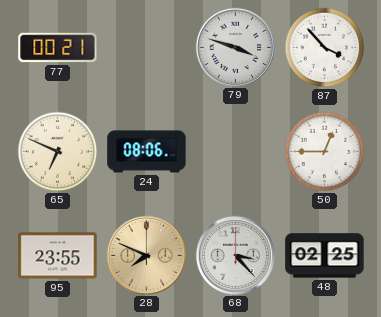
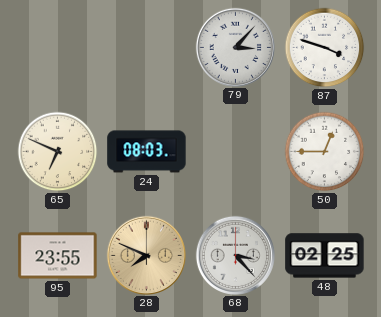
77: 00:21 -> none (58, 48)
79: 3:48 -> 3:07 (235, 47)
87: 3:53 -> 3:48 (325, 48)
24: 08:06 -> 08:03 (147, 152)
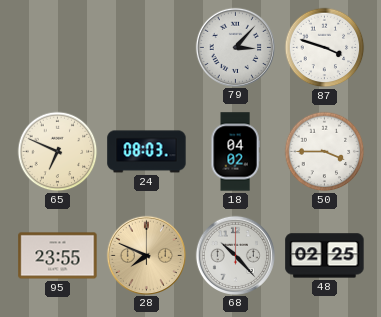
18: none -> 04:02 (235, 152)
50: 12:45 -> 3:45 (325, 152)
68: 3:23 -> 10:23 (235, 255)
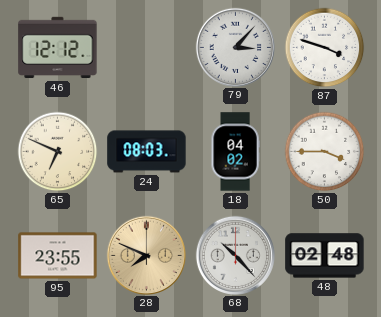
46: none -> 12:12 (58, 48)
48: 02:25 -> 02:48 (325, 256)
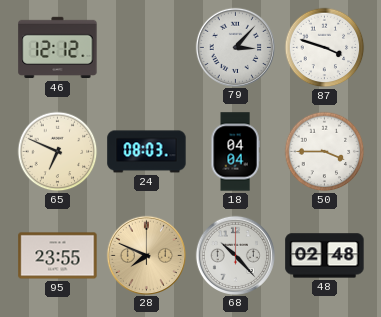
18: 04:02 -> 04:04 (235, 152)
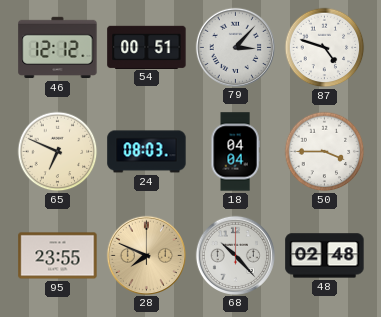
54: none -> 00:51 (147, 47)
87: 3:48 -> 4:48 (325, 48)
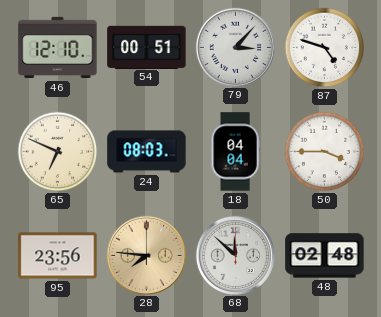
46: 12:12 -> 12:10 (58, 48)
95: 23:55 -> 23:56 (58, 256)
28: 7:49 -> 7:46 (146, 255)
68: 10:23 -> 11:52 (235, 255)
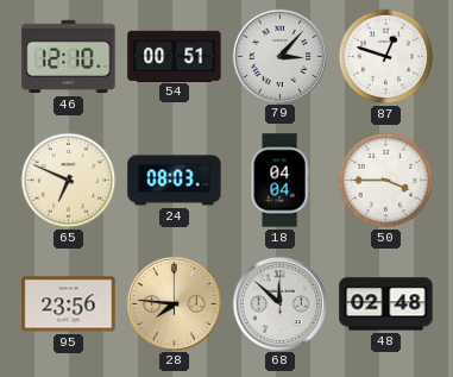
87: 4:48 -> 12:48 (386, 57)
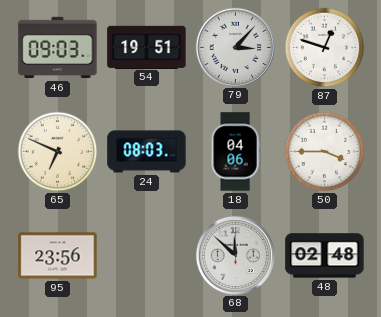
46: 12:10 -> 09:03 (58, 48)
54: 00:51 -> 19:51 (147, 47)
18: 04:04 -> 04:06 (235, 152)
28: 7:46 -> none (174, 303)
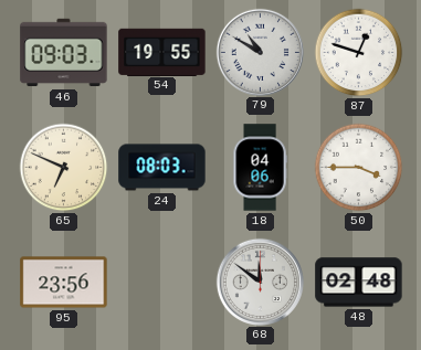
54: 19:51 -> 19:55 (162, 52)
79: 3:07 -> 10:50 (260, 52)
68: 11:52 -> 11:51 (260, 282)
